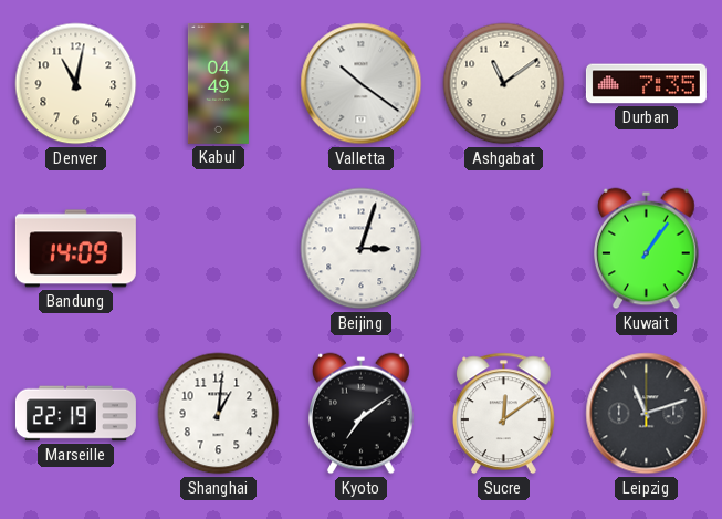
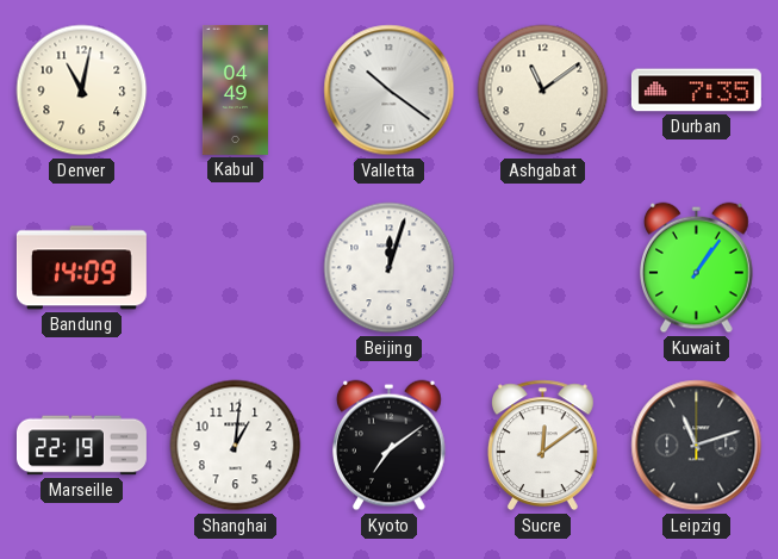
Beijing: 3:03 -> 12:03 (390, 268)
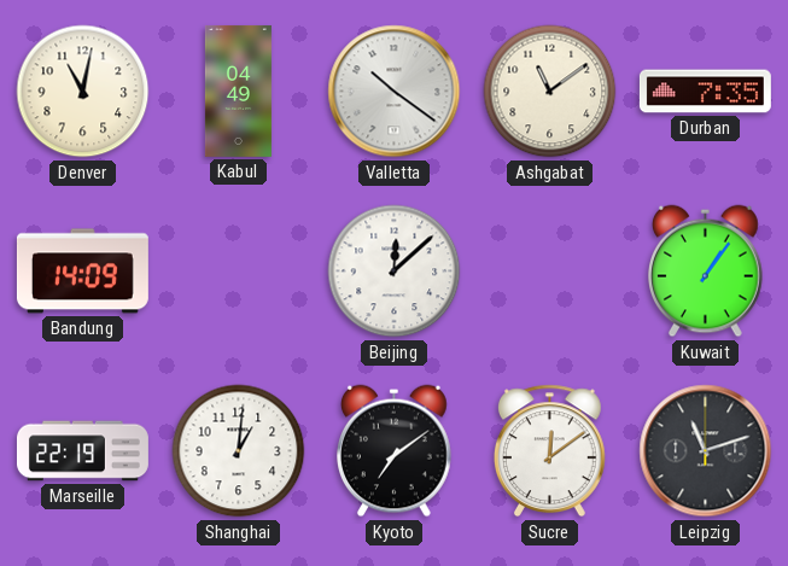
Beijing: 12:03 -> 12:08 (395, 272)
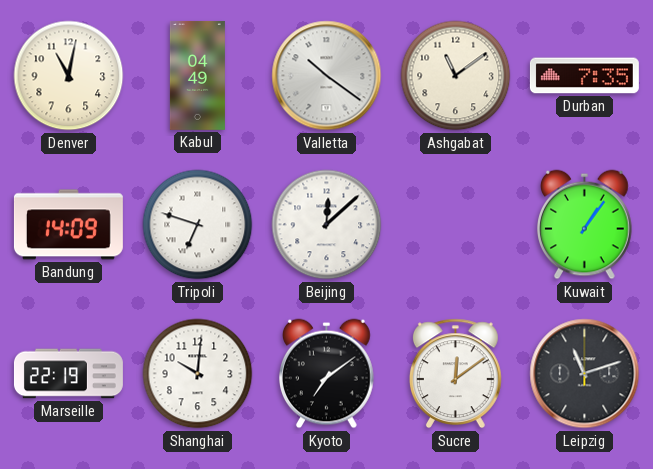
Tripoli: none -> 6:48 (198, 225)
Shanghai: 1:01 -> 10:01 (198, 374)
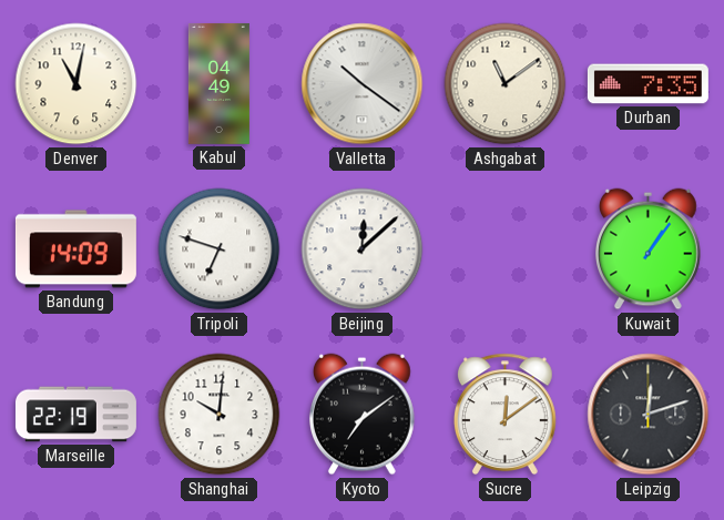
Leipzig: 11:12 -> 12:12 (649, 415)
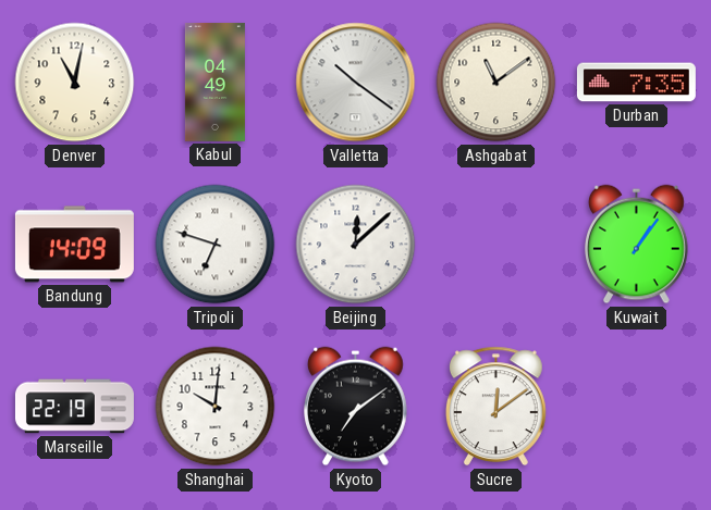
Leipzig: 12:12 -> none (649, 415)
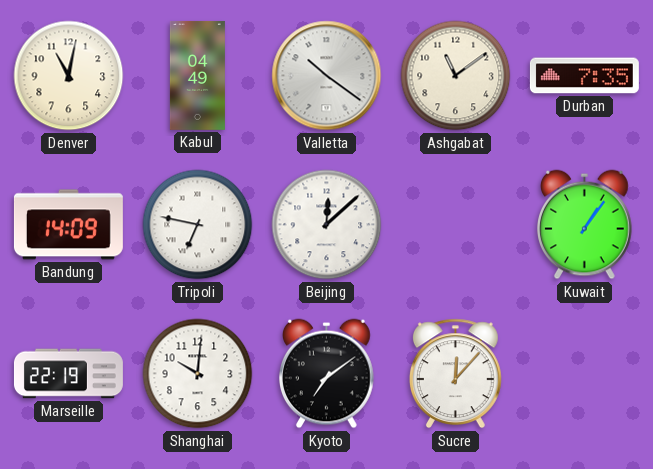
Tripoli: 6:48 -> 6:47 (198, 225)
Sucre: 12:09 -> 12:07 (455, 374)
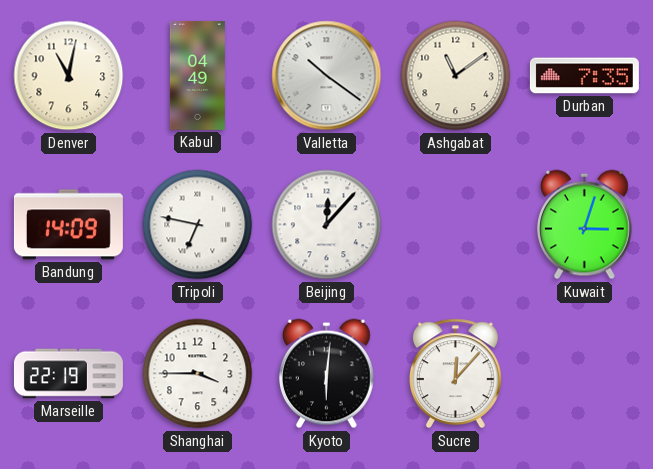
Beijing: 12:08 -> 12:07 (327, 225)
Kuwait: 1:06 -> 3:03 (585, 225)
Shanghai: 10:01 -> 3:45 (198, 374)
Kyoto: 7:09 -> 6:01 (327, 374)
